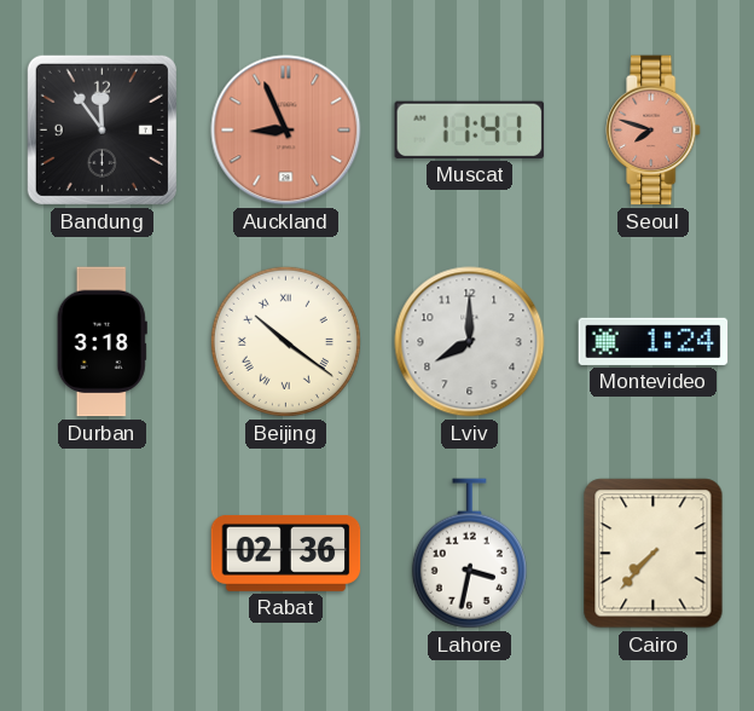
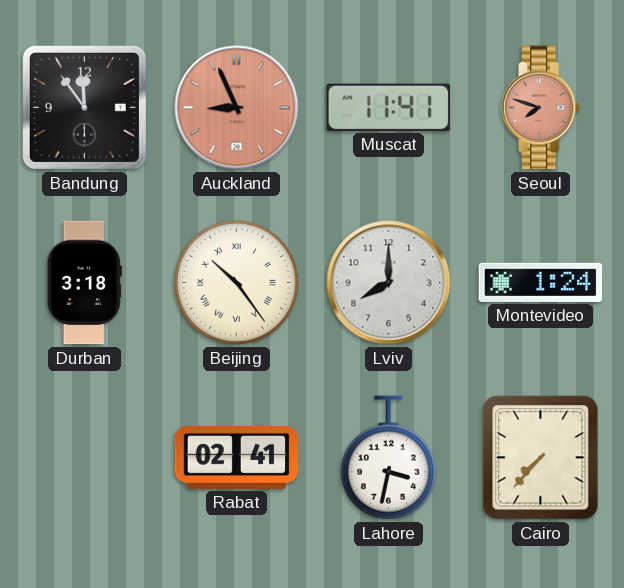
Beijing: 10:21 -> 10:24 (236, 282)
Rabat: 02:36 -> 02:41 (237, 457)
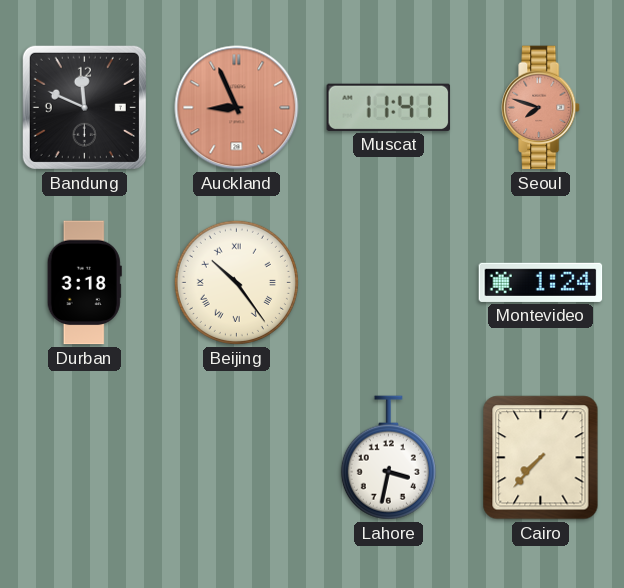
Bandung: 11:54 -> 11:49 (84, 107)
Lviv: 8:00 -> none (389, 283)
Rabat: 02:41 -> none (237, 457)
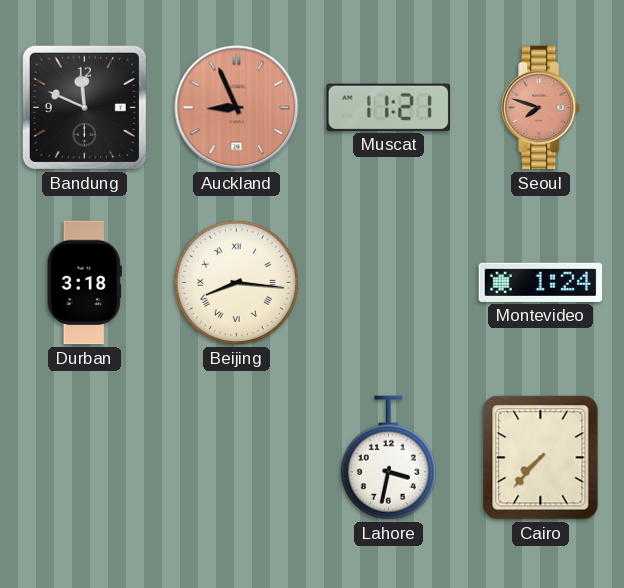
Muscat: 11:41 -> 11:21 (389, 107)
Beijing: 10:24 -> 8:16 (236, 282)
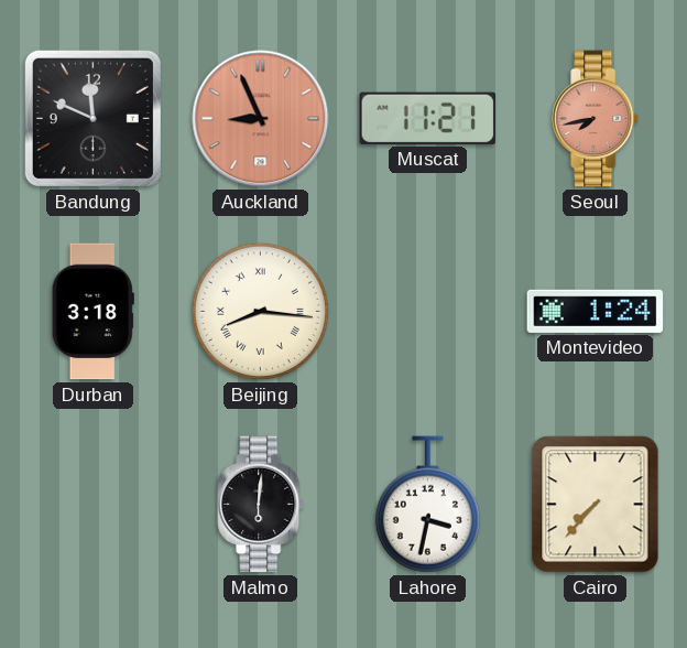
Seoul: 7:48 -> 7:43 (596, 119)
Malmo: none -> 6:01 (261, 505)
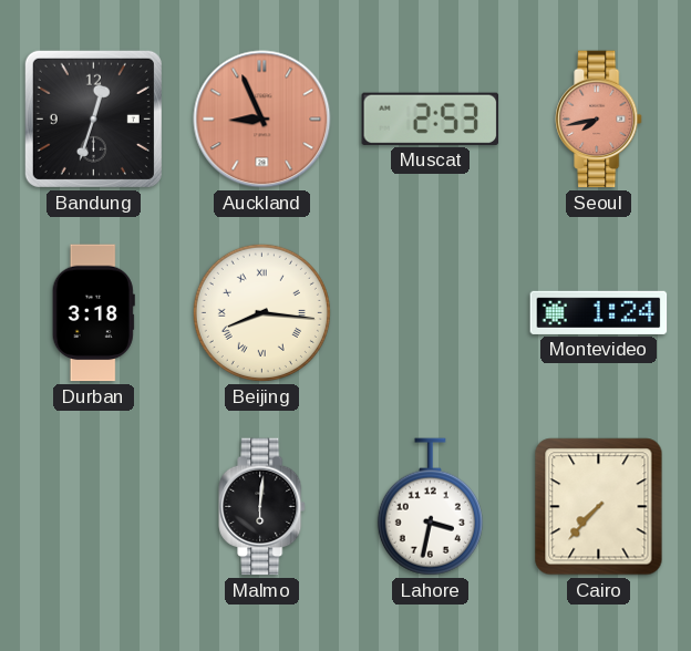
Bandung: 11:49 -> 12:33 (93, 118)
Muscat: 11:21 -> 2:53 (431, 118)
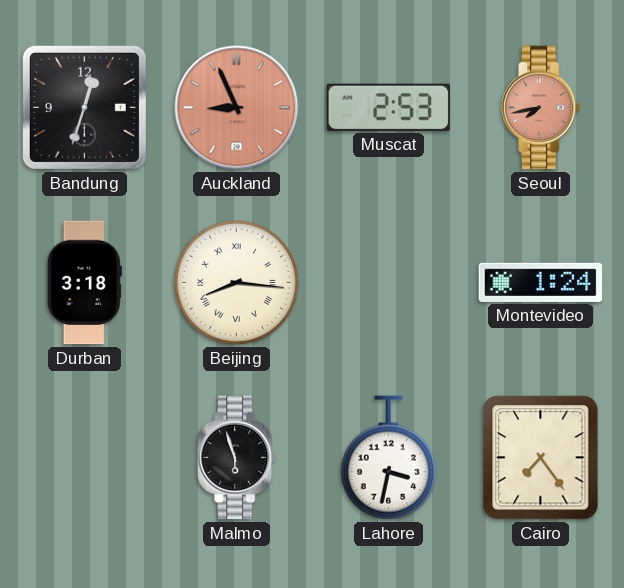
Malmo: 6:01 -> 5:57 (237, 458)
Cairo: 7:37 -> 7:24 (541, 458)
